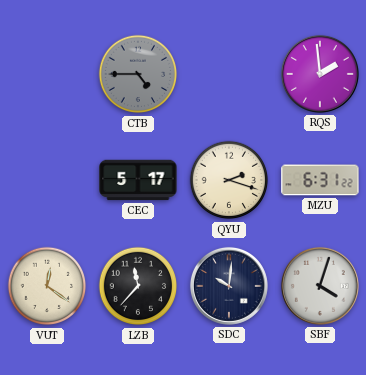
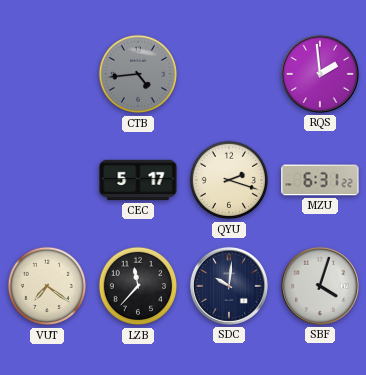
CTB: 4:45 -> 4:44 (138, 74)
VUT: 12:21 -> 7:21 (47, 286)
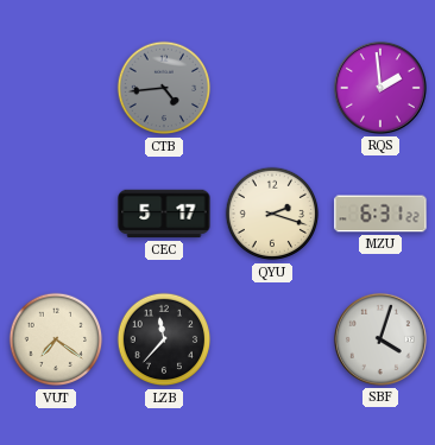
SDC: 10:01 -> none (229, 286)
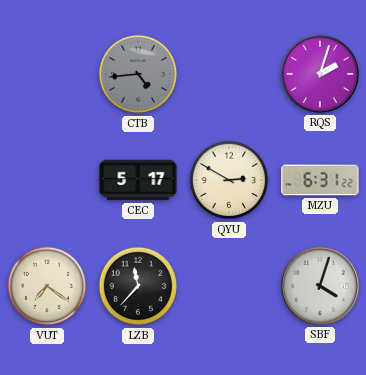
RQS: 1:59 -> 2:03 (320, 74)
QYU: 2:18 -> 2:50 (229, 180)
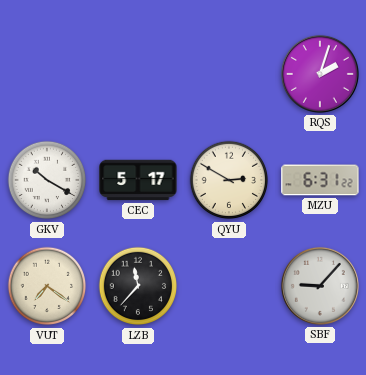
CTB: 4:44 -> none (138, 74)
GKV: none -> 10:20 (47, 180)
SBF: 4:03 -> 9:07 (320, 286)
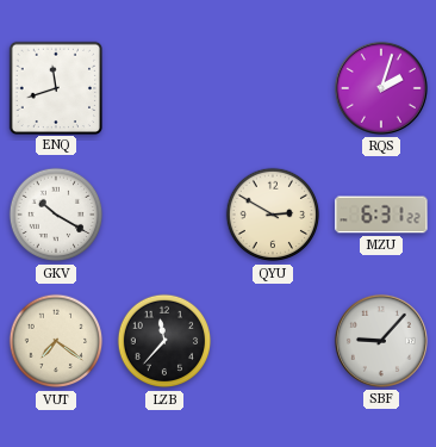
ENQ: none -> 11:42 (55, 87)
CEC: 5:17 -> none (138, 180)
